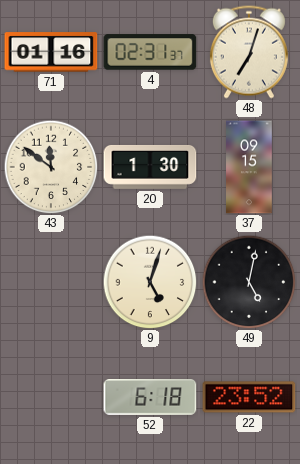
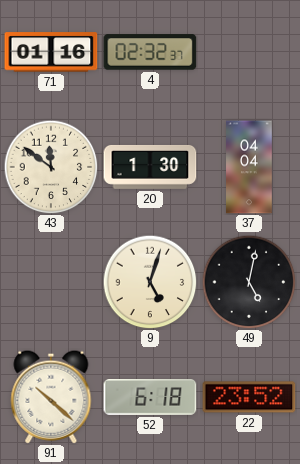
4: 02:31 -> 02:32 (150, 52)
48: 7:03 -> none (249, 52)
37: 09:15 -> 04:04 (249, 167)
91: none -> 10:22 (51, 397)
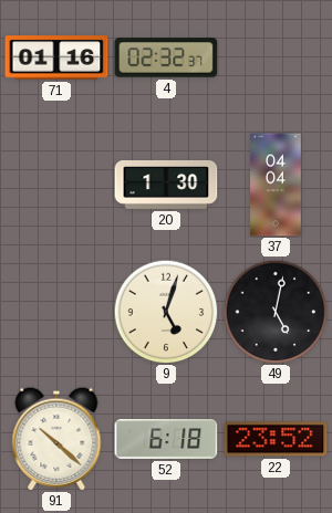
43: 11:51 -> none (51, 167)
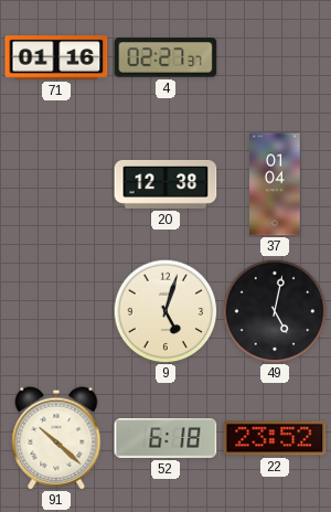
4: 02:32 -> 02:27 (165, 57)
20: 1:30 -> 12:38 (165, 184)
37: 04:04 -> 01:04 (275, 184)
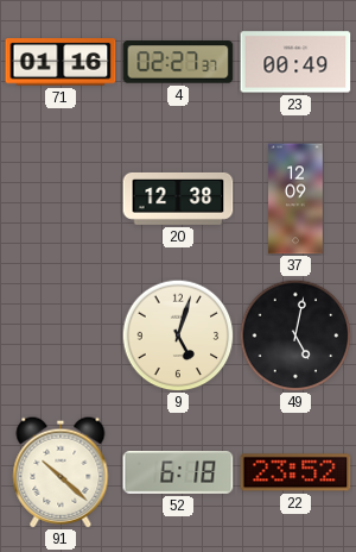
23: none -> 00:49 (295, 62)
37: 01:04 -> 12:09 (295, 199)
